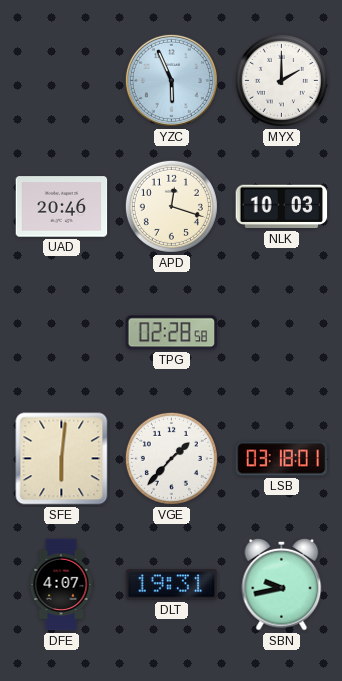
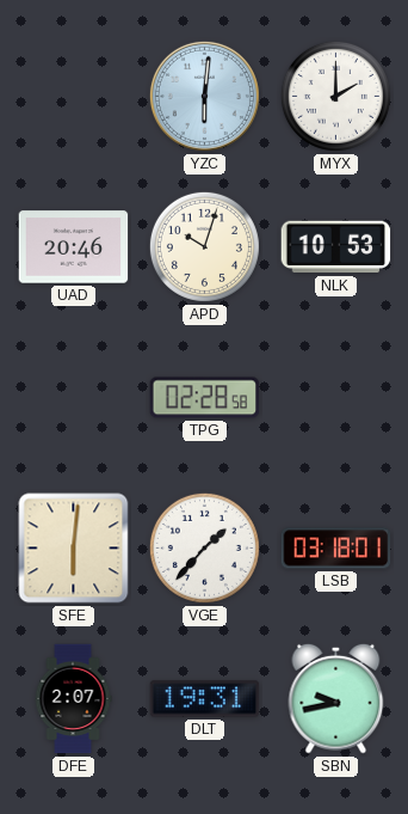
YZC: 5:56 -> 6:01 (204, 96)
APD: 12:18 -> 10:03 (204, 246)
NLK: 10:03 -> 10:53 (336, 247)
DFE: 4:07 -> 2:07 (73, 699)
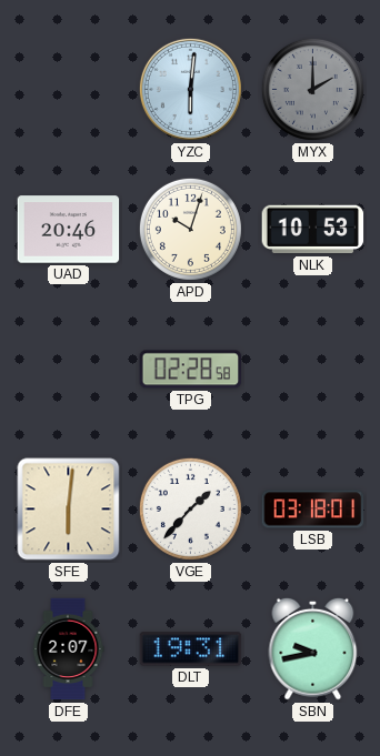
MYX dial: white -> grey (312, 89)
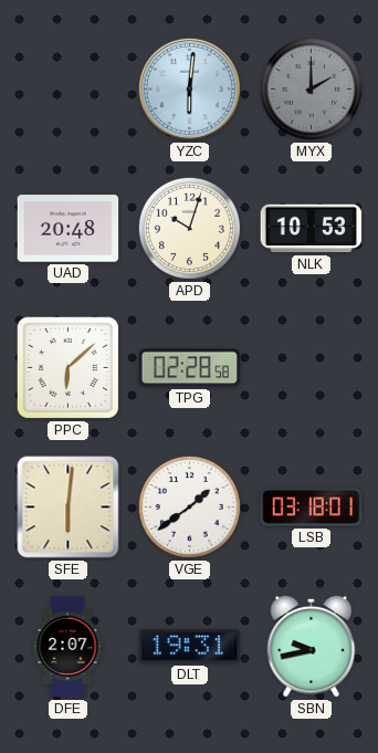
UAD: 20:46 -> 20:48 (69, 229)
PPC: none -> 6:08 (67, 367)
VGE: 1:37 -> 1:39 (189, 506)
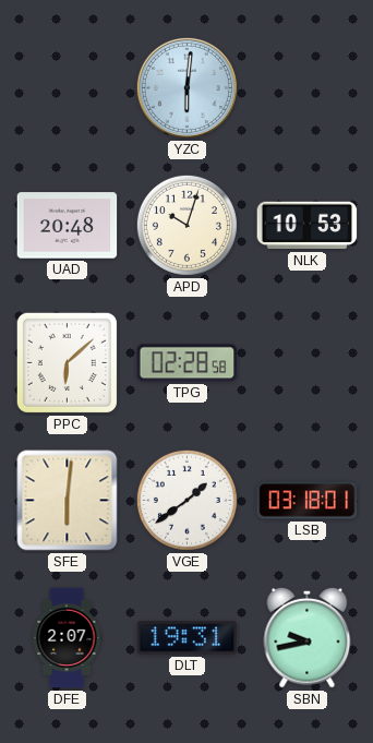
MYX: 2:00 -> none (311, 88)
